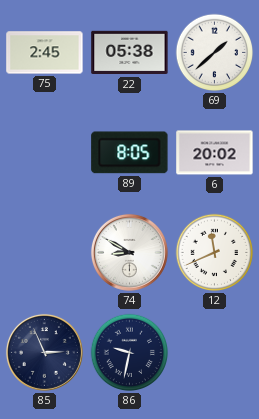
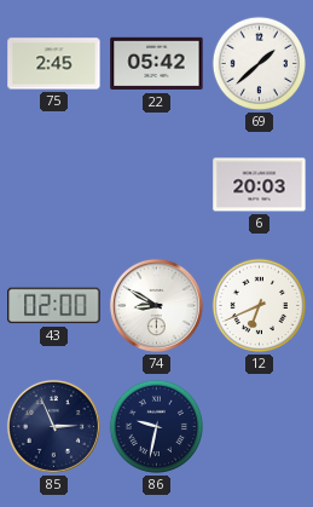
22: 05:38 -> 05:42 (157, 64)
89: 8:05 -> none (130, 153)
6: 20:02 -> 20:03 (260, 185)
43: none -> 02:00 (54, 306)
12: 11:41 -> 6:41 (260, 306)
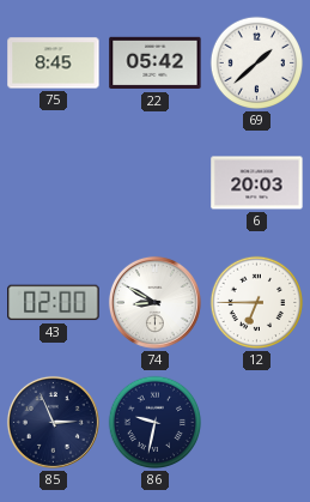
75: 2:45 -> 8:45 (54, 63)
12: 6:41 -> 6:45 (257, 303)
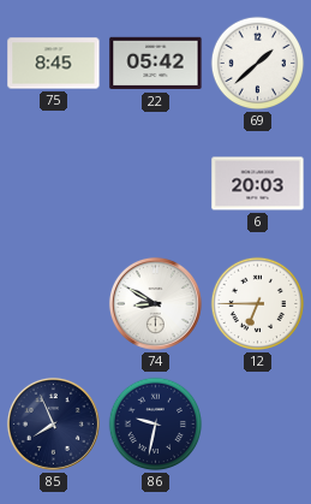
43: 02:00 -> none (54, 303)
85: 2:56 -> 7:56 (53, 423)
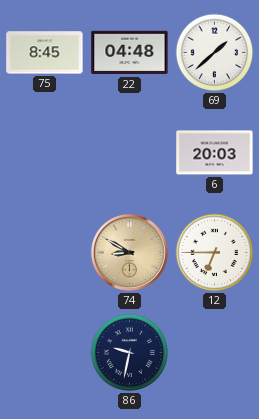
22: 05:42 -> 04:48 (130, 53)
74 dial: white -> champagne (129, 252)
85: 7:56 -> none (53, 423)
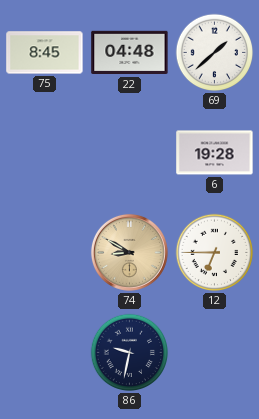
6: 20:03 -> 19:28 (215, 153)
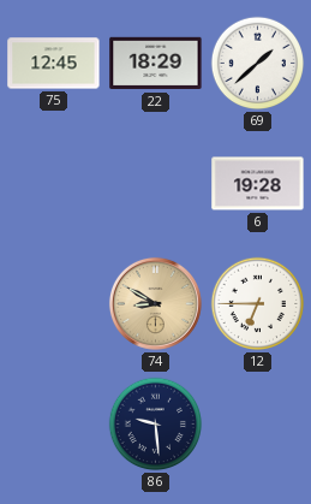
75: 8:45 -> 12:45 (54, 64)
22: 04:48 -> 18:29 (156, 64)
86: 9:32 -> 9:29 (156, 425)
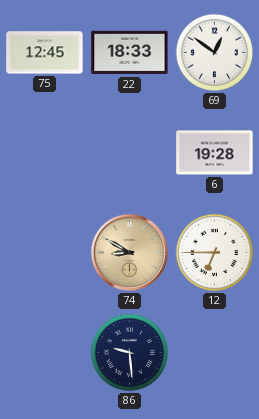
22: 18:29 -> 18:33 (130, 53)
69: 1:38 -> 12:51 (215, 53)
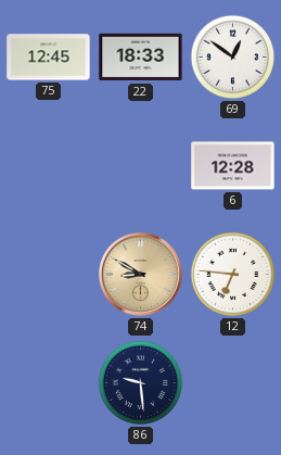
6: 19:28 -> 12:28 (233, 166)
12: 6:45 -> 6:46 (233, 275)
